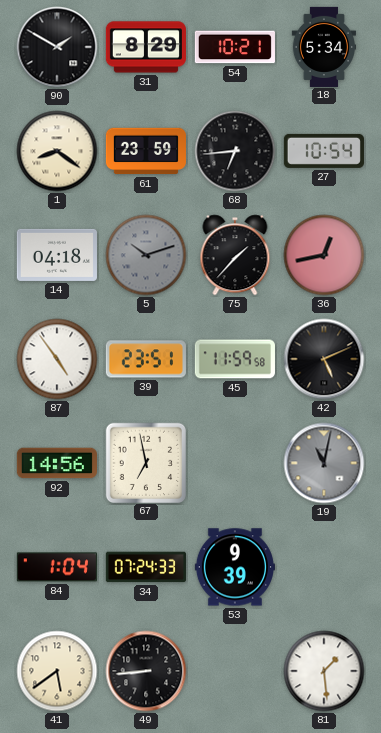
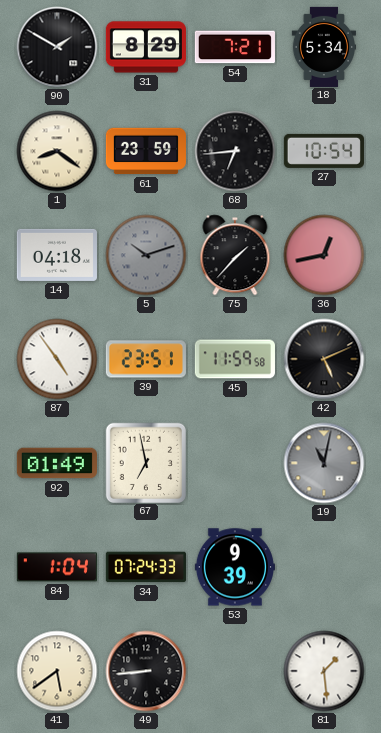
54: 10:21 -> 7:21 (235, 47)
92: 14:56 -> 01:49 (57, 463)
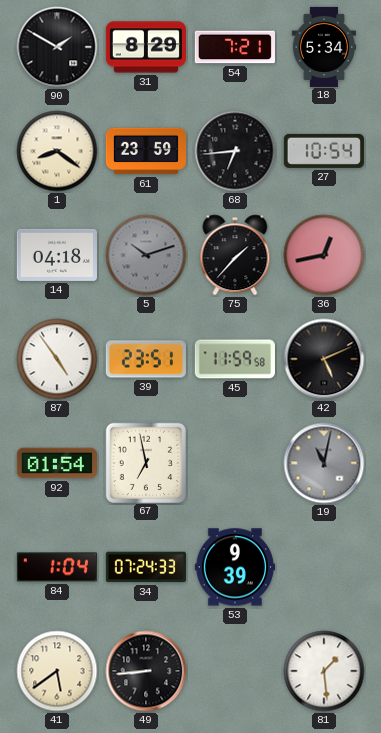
92: 01:49 -> 01:54 (57, 463)
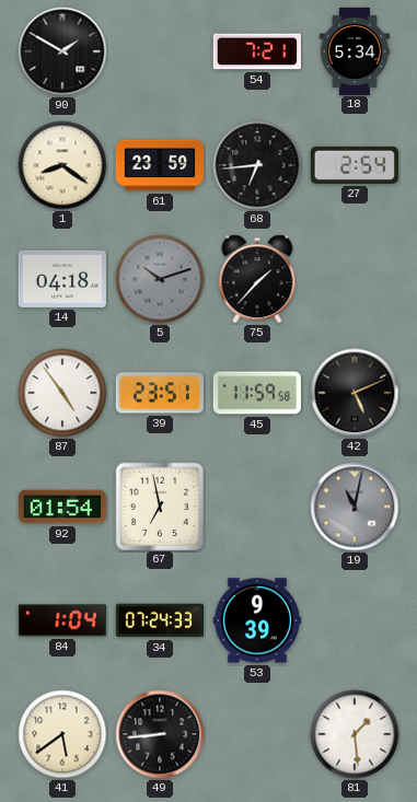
31: 8:29 -> none (146, 47)
27: 10:54 -> 2:54 (355, 165)
36: 12:43 -> none (324, 255)
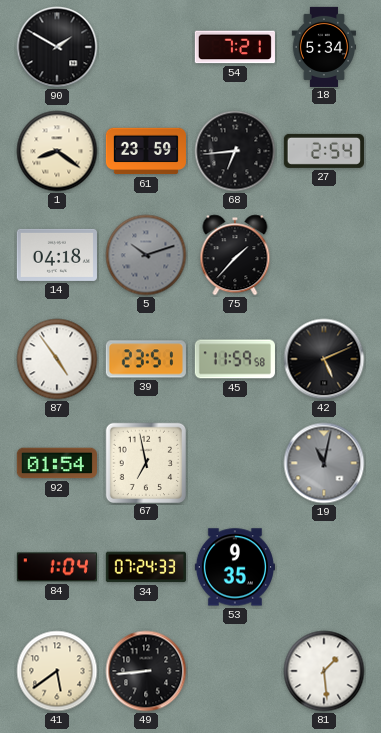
53: 9:39 -> 9:35 (235, 567)
